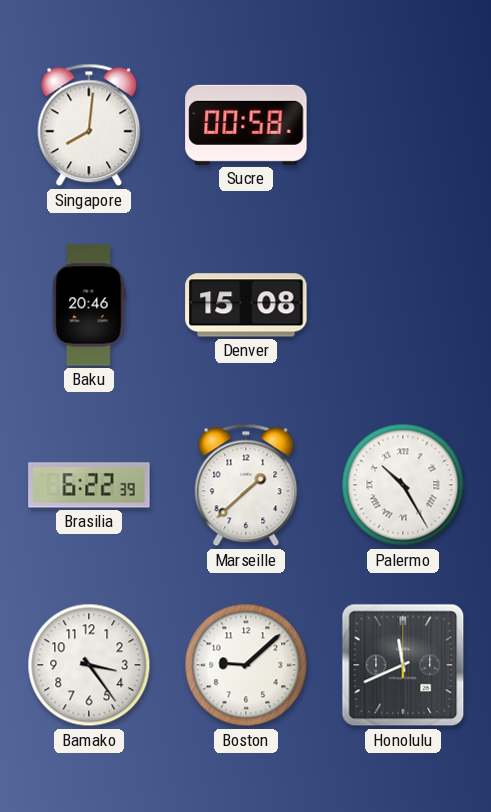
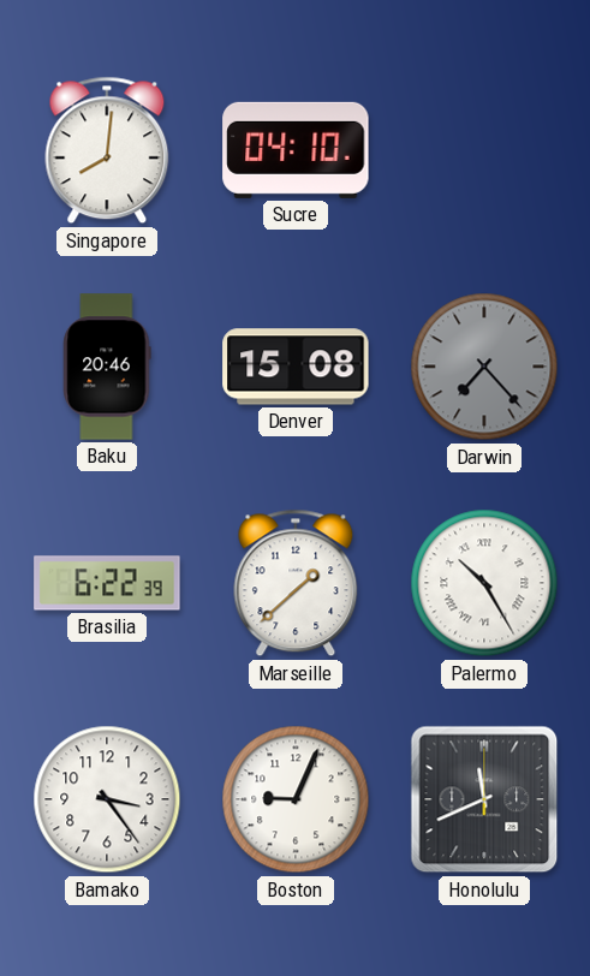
Sucre: 00:58 -> 04:10 (296, 150)
Darwin: none -> 7:23 (484, 367)
Boston: 9:08 -> 9:04 (296, 799)
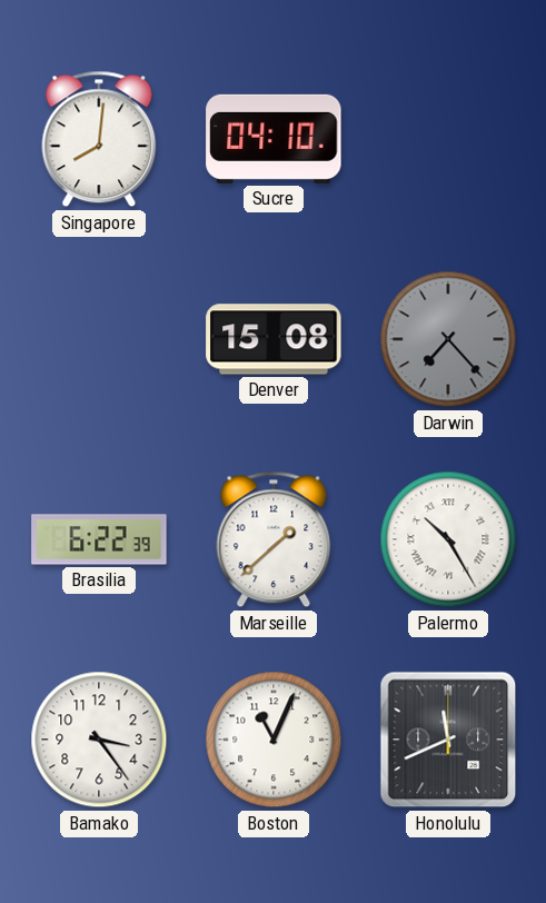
Baku: 20:46 -> none (107, 367)
Boston: 9:04 -> 11:04 (274, 740)
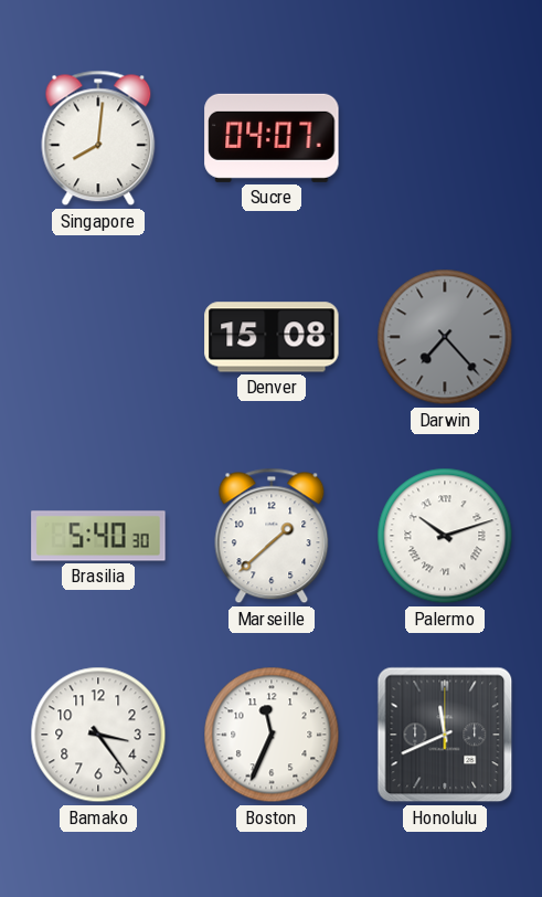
Sucre: 04:10 -> 04:07 (272, 138)
Brasilia: 6:22 -> 5:40 (98, 536)
Palermo: 10:25 -> 10:12 (445, 536)
Boston: 11:04 -> 11:34 (272, 735)
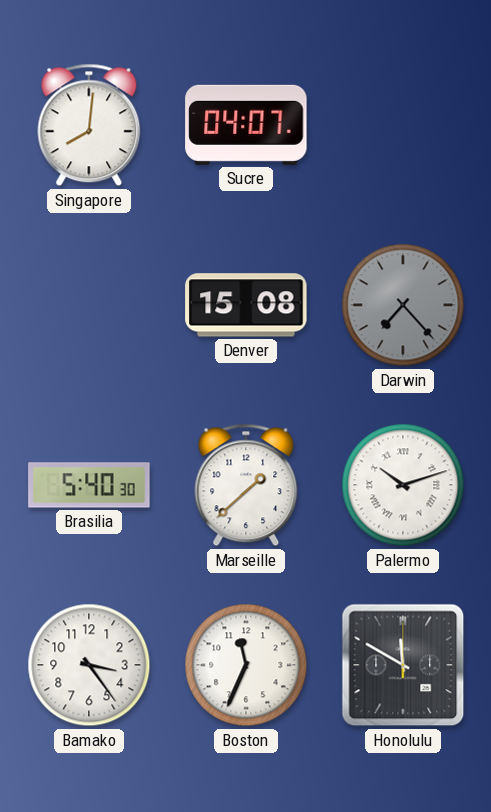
Honolulu: 11:41 -> 11:50 (403, 665)
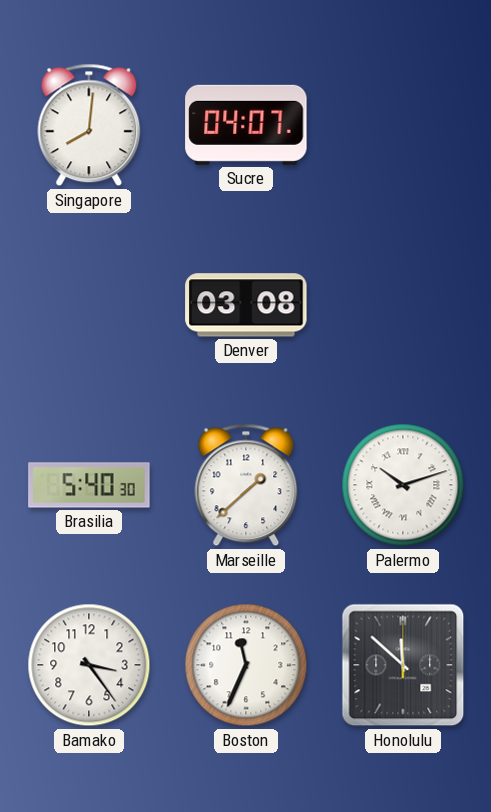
Denver: 15:08 -> 03:08 (246, 305)
Darwin: 7:23 -> none (403, 305)
Honolulu: 11:50 -> 11:52 (403, 665)
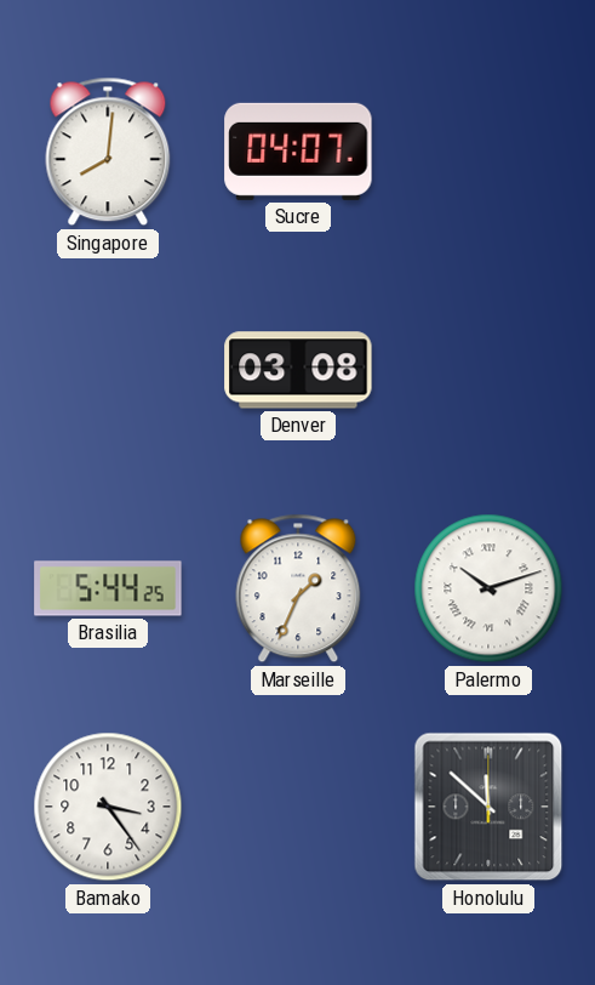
Brasilia: 5:40 -> 5:44 (108, 588)
Marseille: 1:38 -> 1:34 (298, 588)
Boston: 11:34 -> none (246, 665)
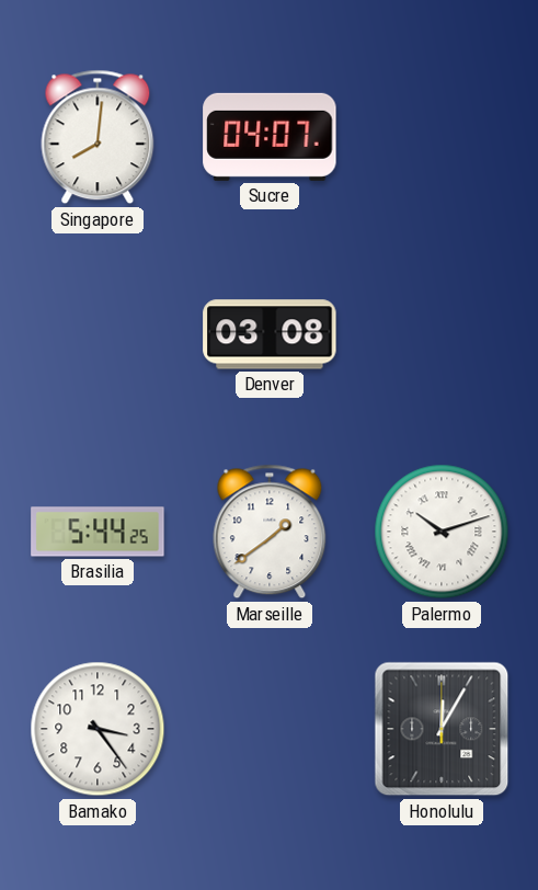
Marseille: 1:34 -> 1:39 (270, 532)
Honolulu: 11:52 -> 12:05 (442, 729)
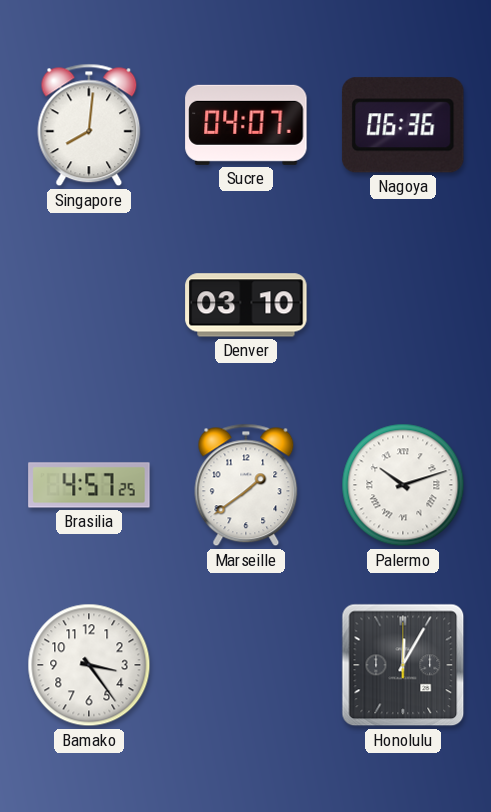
Nagoya: none -> 06:36 (403, 125)
Denver: 03:08 -> 03:10 (246, 305)
Brasilia: 5:44 -> 4:57 (89, 485)
